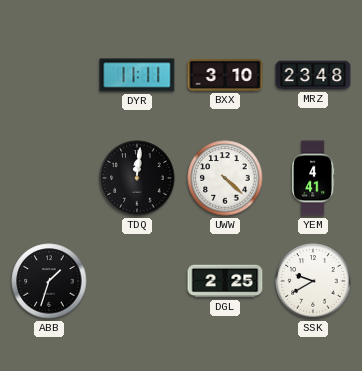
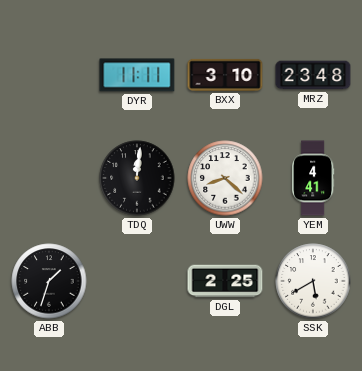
UWW: 4:22 -> 8:22 (225, 178)
SSK: 9:40 -> 5:40 (313, 281)
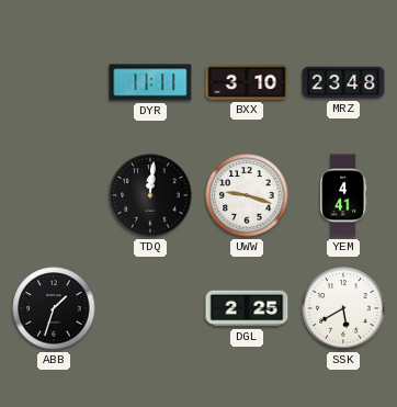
UWW: 8:22 -> 9:18 (247, 195)
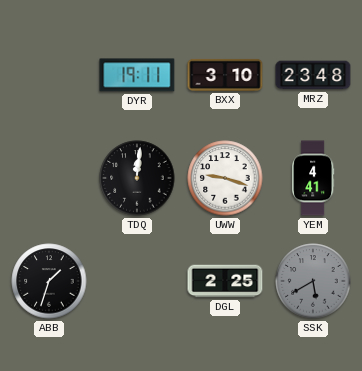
DYR: 11:11 -> 19:11 (137, 75)
SSK dial: white -> grey (313, 281)
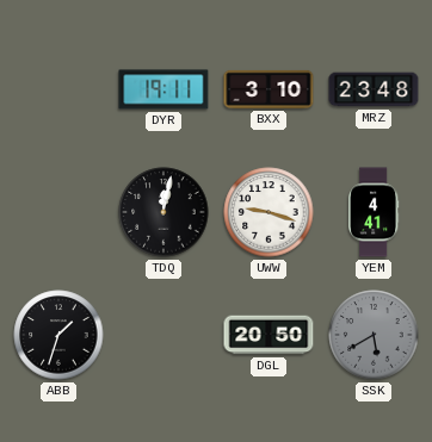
TDQ: 12:01 -> 12:02 (163, 212)
DGL: 2:25 -> 20:50 (269, 335)
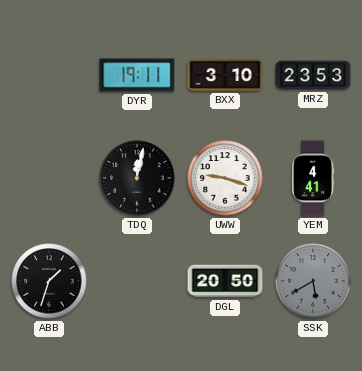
MRZ: 23:48 -> 23:53 (313, 75)
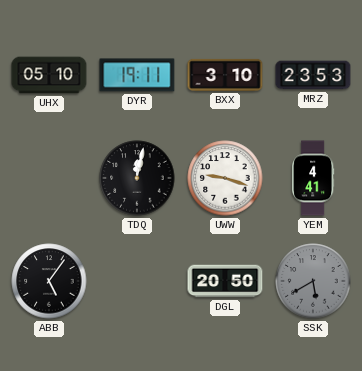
UHX: none -> 05:10 (49, 75)
ABB: 1:33 -> 5:06 (49, 281)
